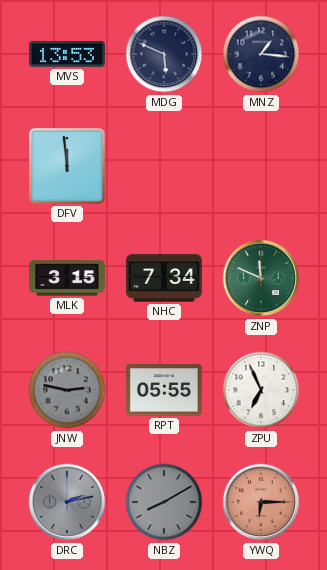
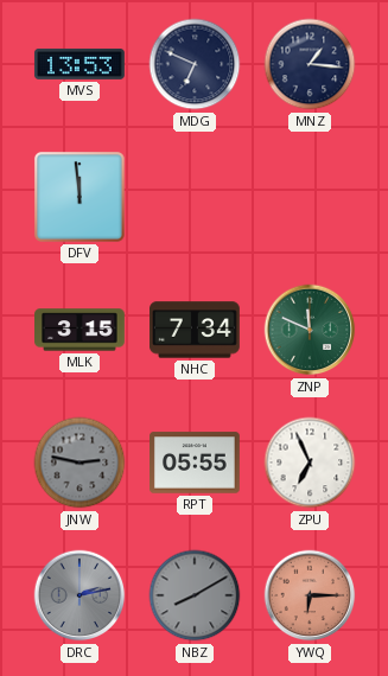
MDG: 5:49 -> 6:49 (195, 64)
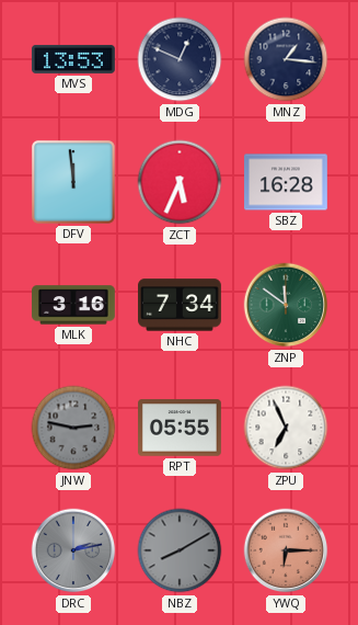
MDG: 6:49 -> 12:49 (180, 59)
ZCT: none -> 5:34 (180, 182)
SBZ: none -> 16:28 (287, 182)
MLK: 3:15 -> 3:16 (74, 305)
ZNP: 11:49 -> 11:51 (286, 305)
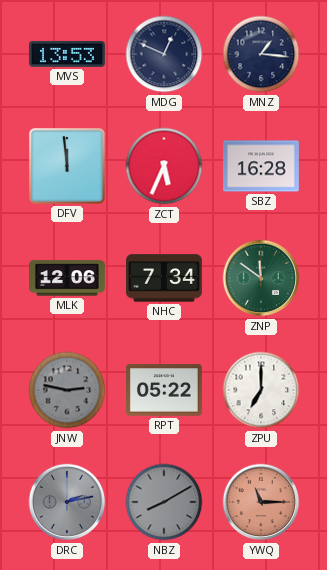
MLK: 3:16 -> 12:06 (68, 278)
RPT: 05:55 -> 05:22 (165, 390)
ZPU: 6:56 -> 7:00 (261, 390)
YWQ: 6:15 -> 11:15 (261, 502)
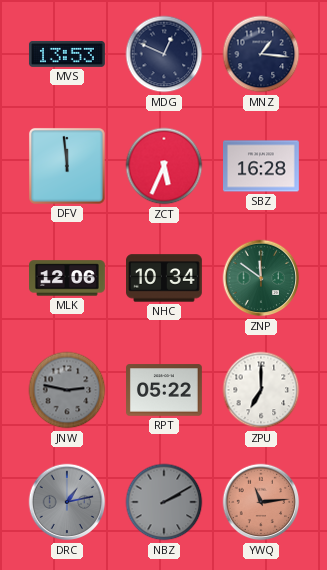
NHC: 7:34 -> 10:34 (165, 278)
DRC: 2:13 -> 1:13 (67, 502)
NBZ: 8:10 -> 2:10 (164, 502)
YWQ: 11:15 -> 11:14 (261, 502)
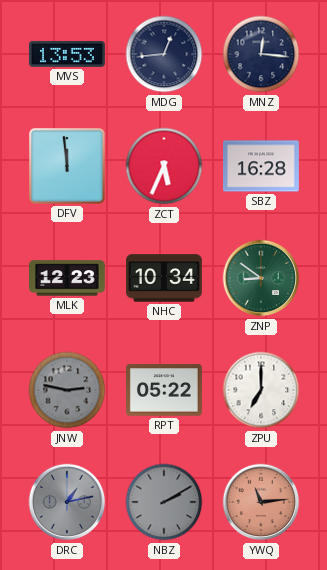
MDG: 12:49 -> 12:44 (164, 54)
MNZ: 1:16 -> 12:16 (261, 54)
MLK: 12:06 -> 12:23 (68, 278)
ZNP: 11:51 -> 8:51 (261, 278)
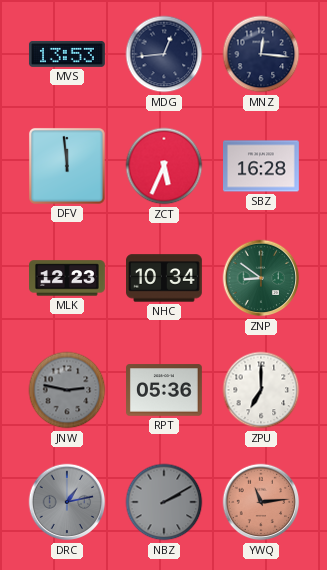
RPT: 05:22 -> 05:36 (165, 390)
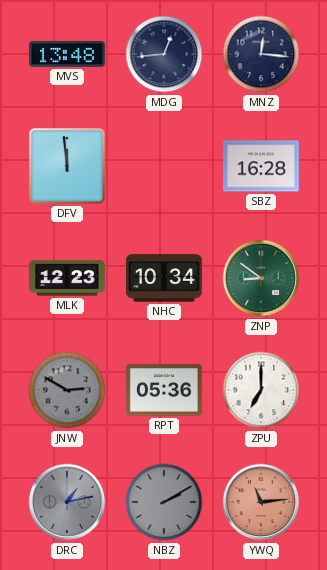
MVS: 13:53 -> 13:48 (67, 54)
ZCT: 5:34 -> none (164, 166)
JNW: 2:47 -> 2:50 (67, 390)
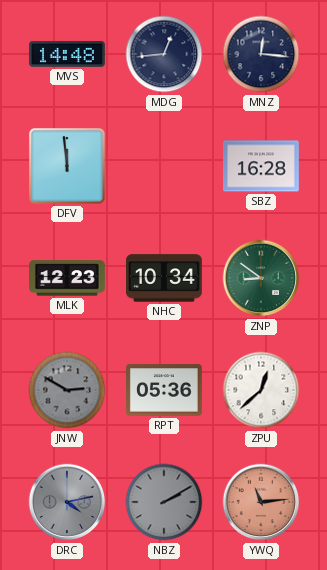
MVS: 13:48 -> 14:48 (67, 54)
ZPU: 7:00 -> 12:38 (261, 390)
DRC: 1:13 -> 4:13 (67, 502)
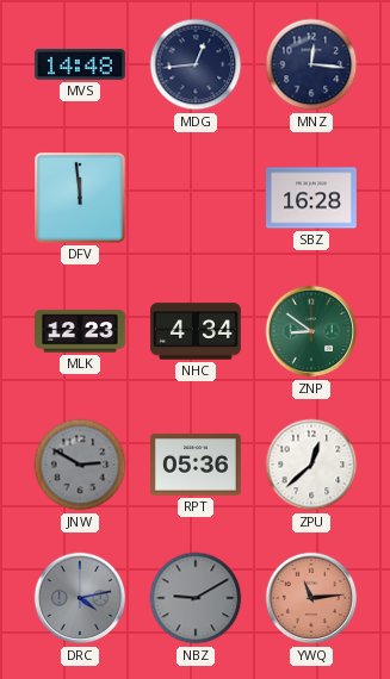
NHC: 10:34 -> 4:34 (197, 331)
NBZ: 2:10 -> 9:10 (196, 598)
